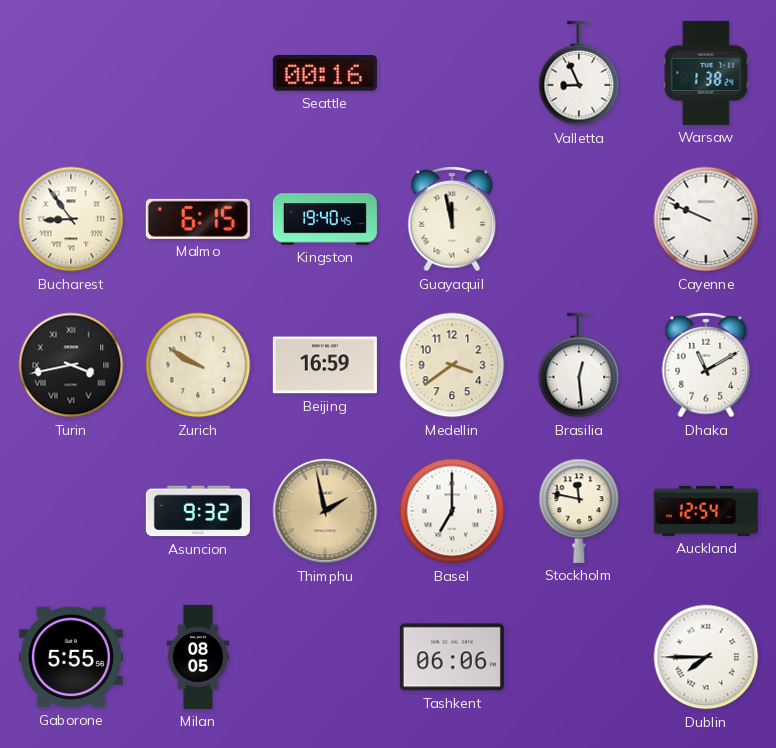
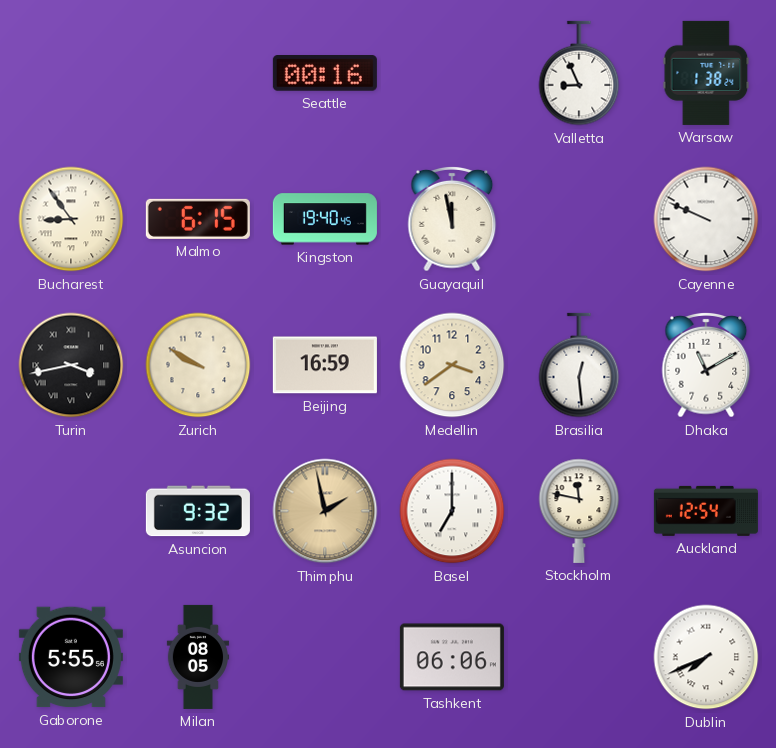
Dublin: 7:45 -> 7:41 (706, 657)
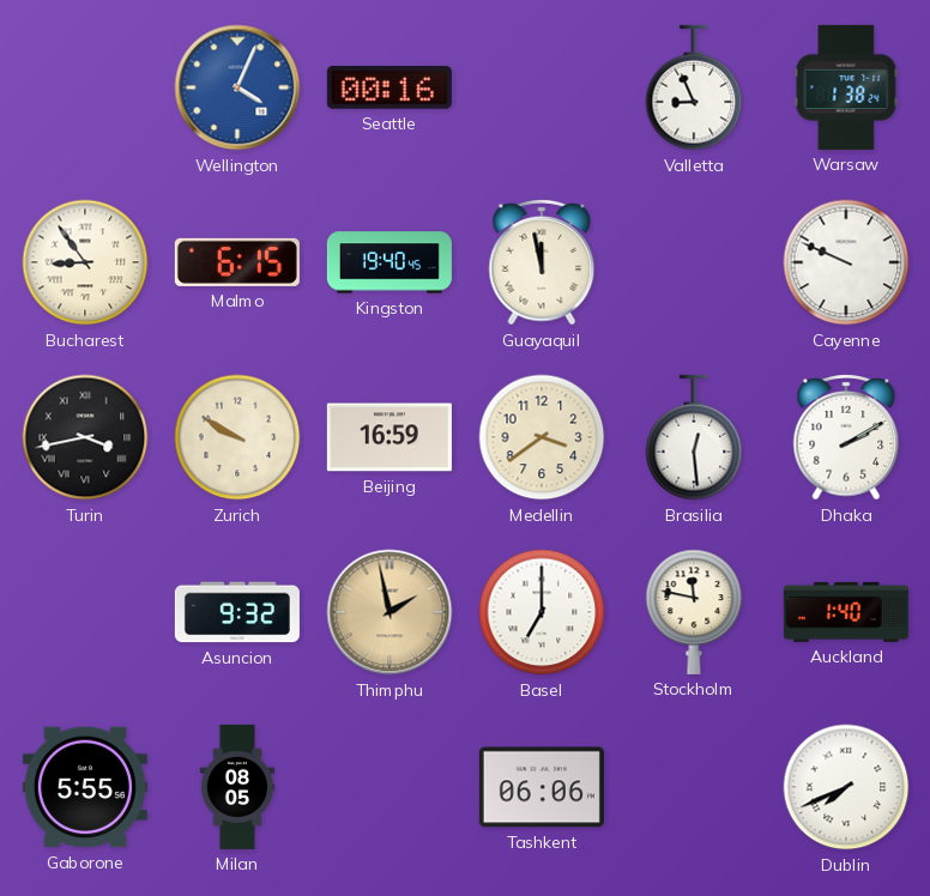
Wellington: none -> 4:04 (237, 87)
Dhaka: 11:10 -> 2:10 (846, 437)
Auckland: 12:54 -> 1:40 (846, 612)
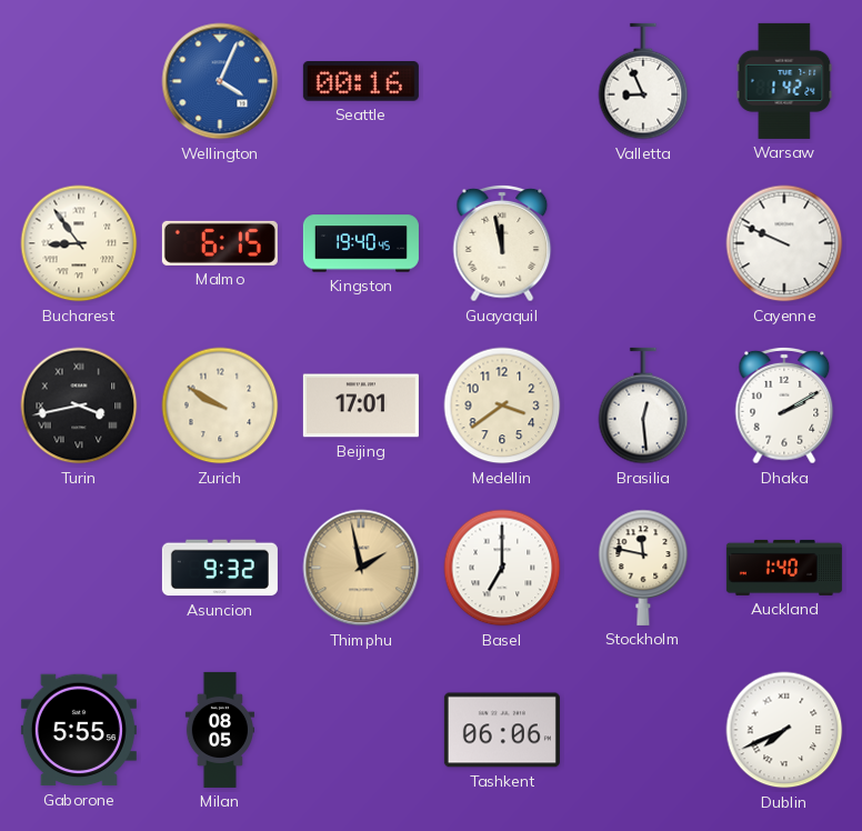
Warsaw: 1:38 -> 1:42 (784, 81)
Beijing: 16:59 -> 17:01 (361, 406)
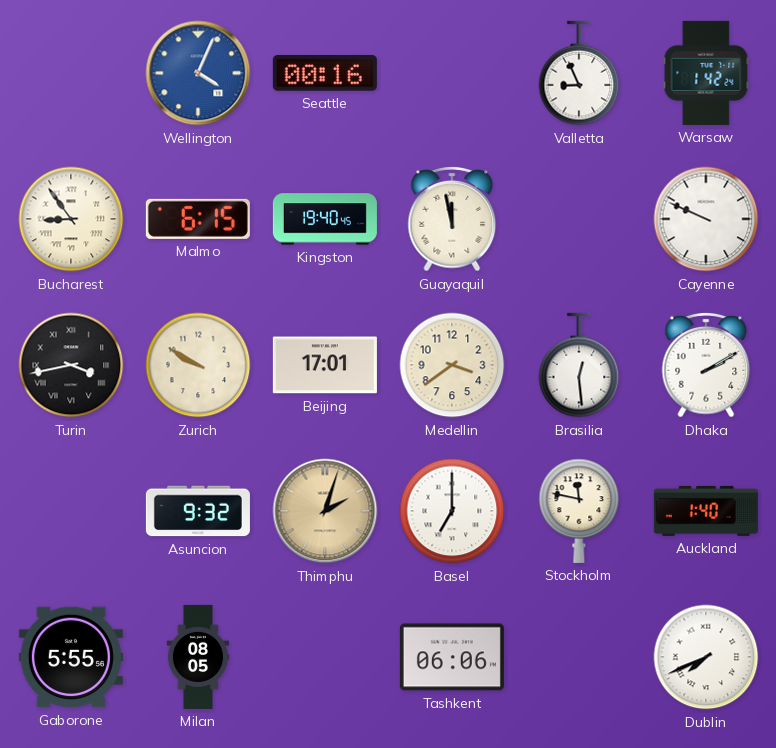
Thimphu: 1:58 -> 2:03 (325, 511)
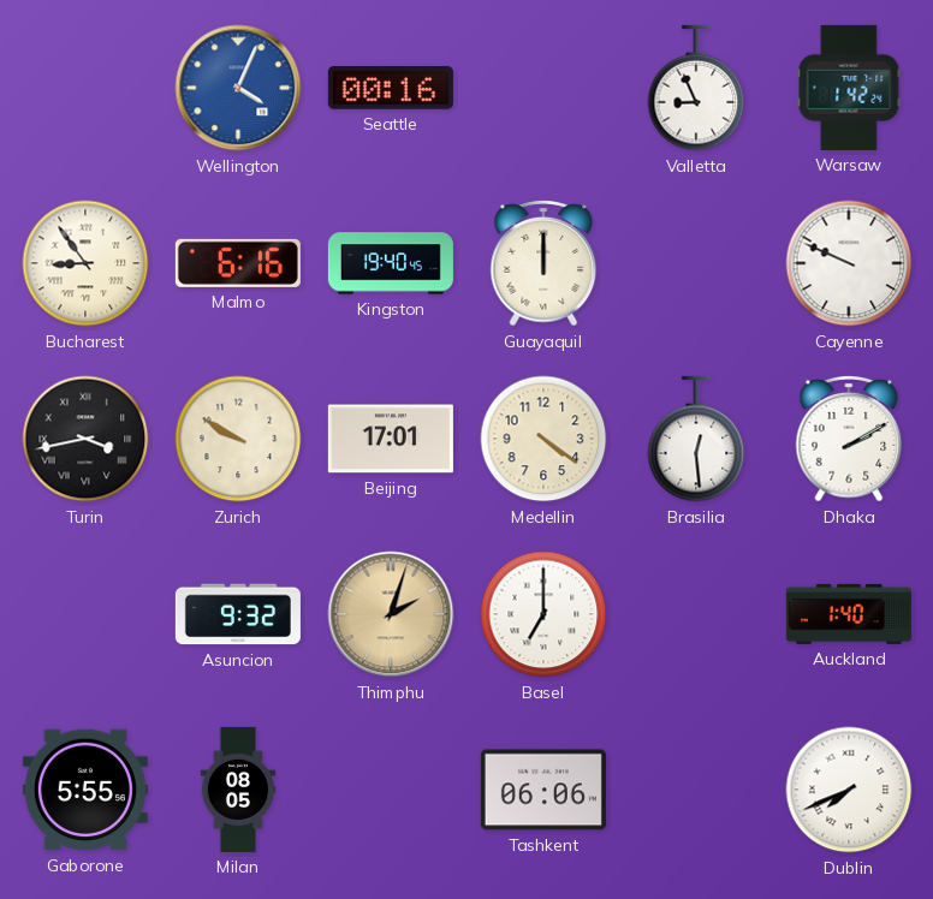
Malmo: 6:15 -> 6:16 (238, 263)
Guayaquil: 11:58 -> 12:00 (543, 263)
Medellin: 3:39 -> 4:21 (543, 439)
Stockholm: 11:47 -> none (579, 511)
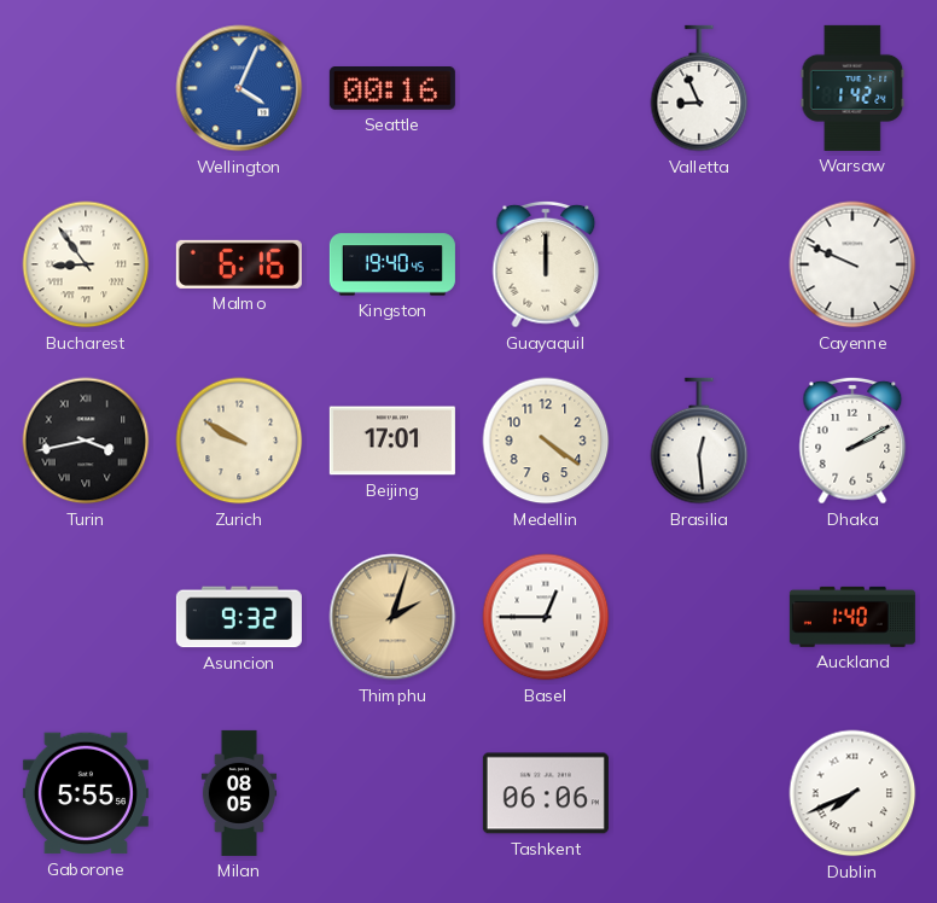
Basel: 7:00 -> 12:45 (546, 617)
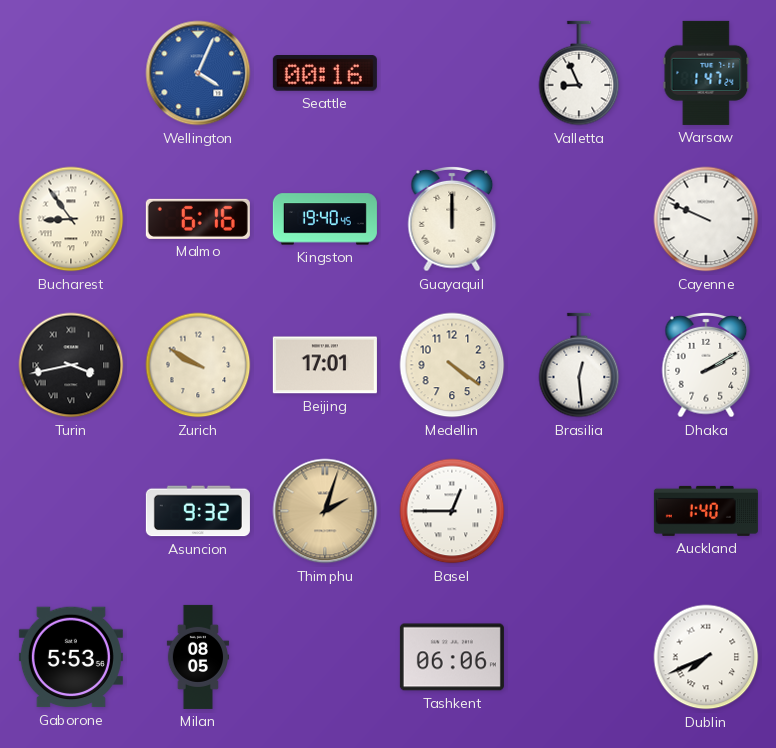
Warsaw: 1:42 -> 1:47 (706, 73)
Gaborone: 5:55 -> 5:53 (71, 657)
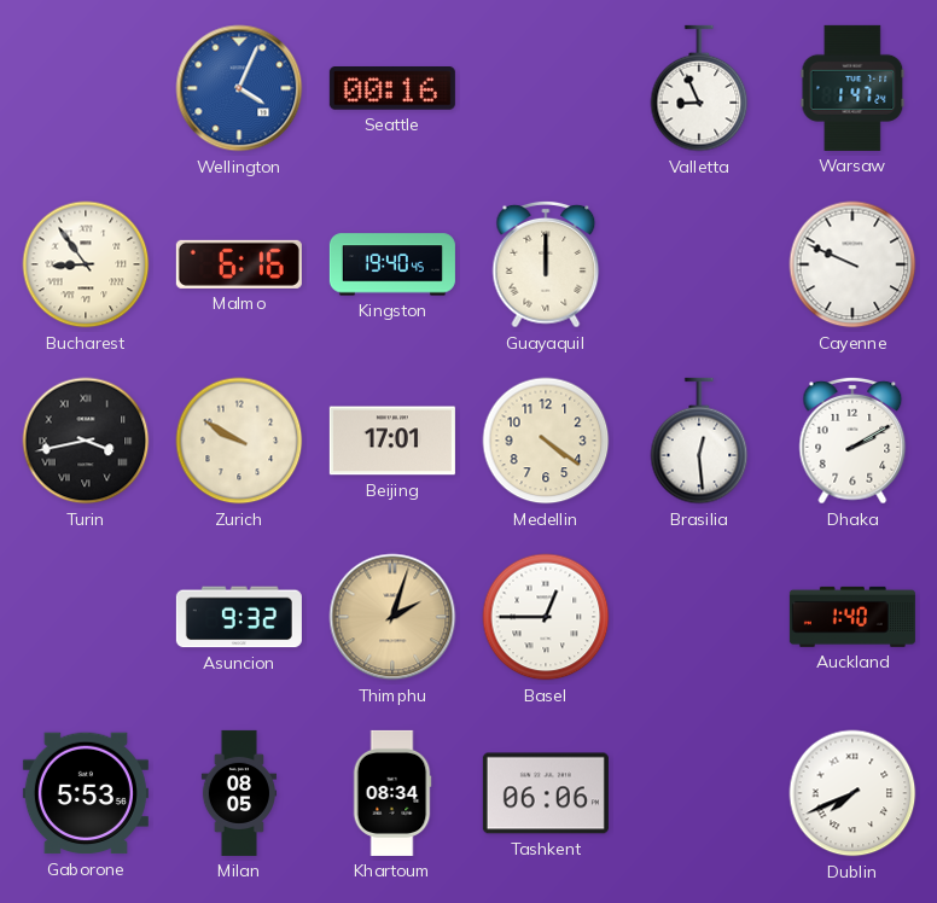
Khartoum: none -> 08:34 (392, 793)
